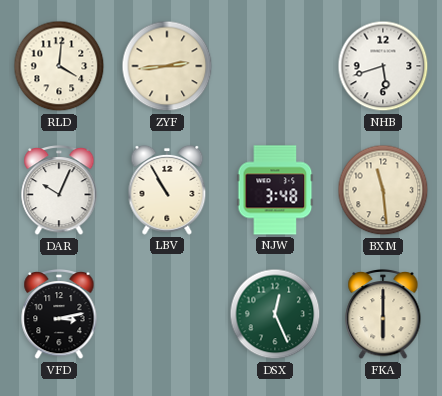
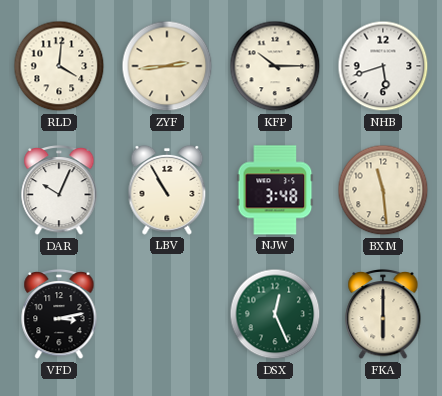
KFP: none -> 10:15 (275, 66)
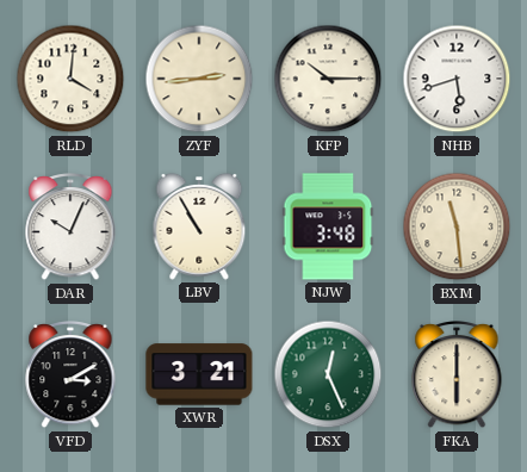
VFD: 3:13 -> 3:10 (70, 375)
XWR: none -> 3:21 (199, 374)
